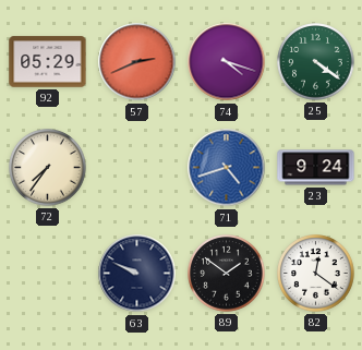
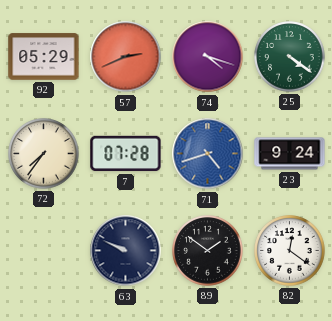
7: none -> 07:28 (126, 154)
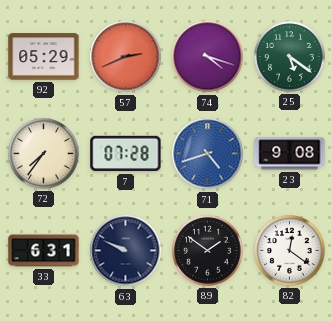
25: 4:21 -> 5:21 (290, 57)
23: 9:24 -> 9:08 (290, 154)
33: none -> 6:31 (44, 251)
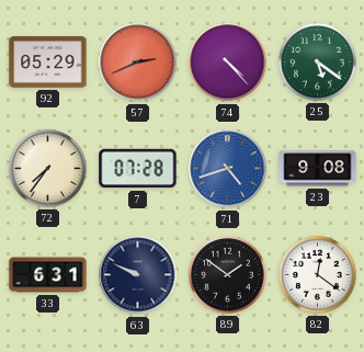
74: 4:18 -> 4:23 (228, 63)
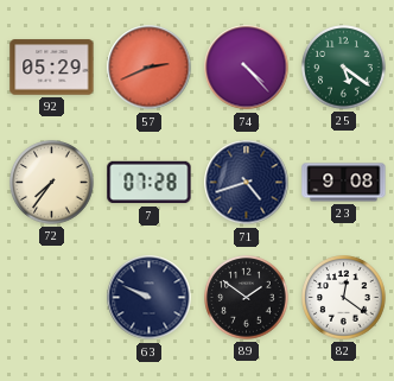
71 dial: blue -> navy (247, 183)
33: 6:31 -> none (48, 275)
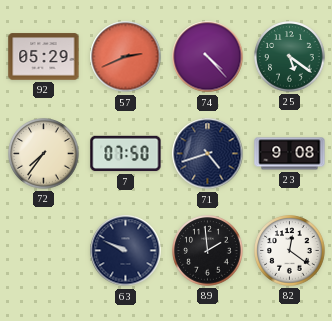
7: 07:28 -> 07:50 (126, 154)
89: 1:51 -> 1:59 (208, 251)
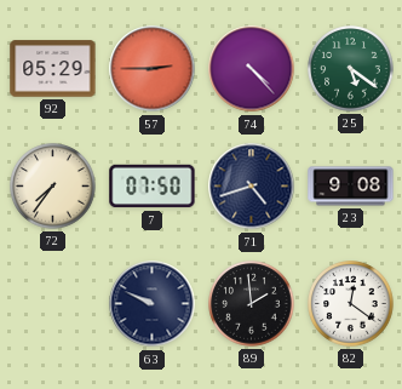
57: 2:41 -> 2:45 (153, 69)
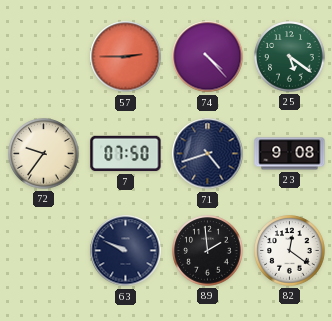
92: 05:29 -> none (53, 69)
72: 7:36 -> 9:36 (44, 154)
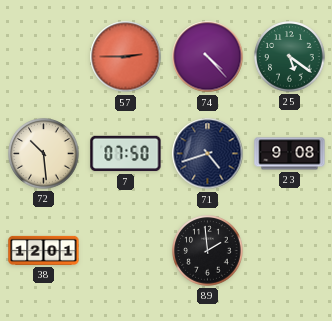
72: 9:36 -> 10:29 (44, 154)
38: none -> 12:01 (44, 250)
63: 9:49 -> none (126, 251)
82: 12:21 -> none (290, 251)
